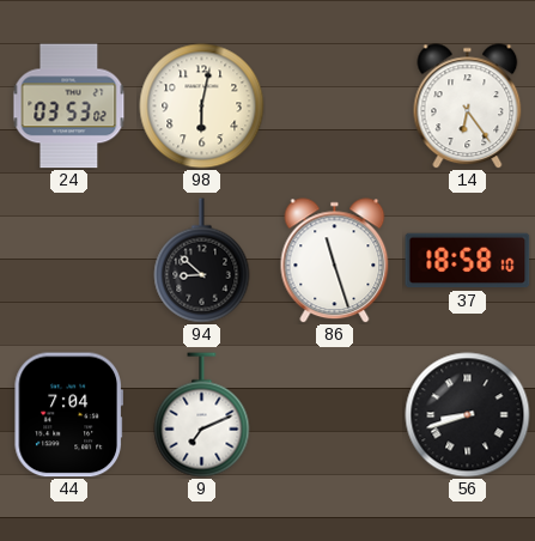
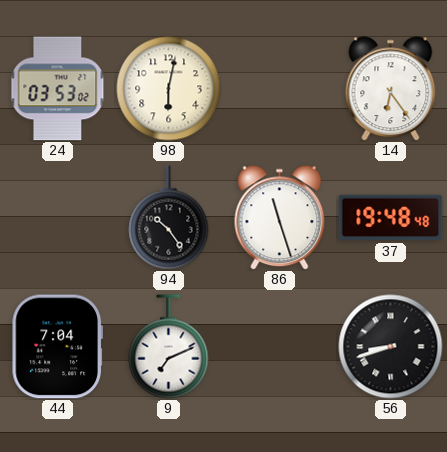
94: 8:52 -> 10:24 (169, 218)
37: 18:58 -> 19:48 (391, 218)
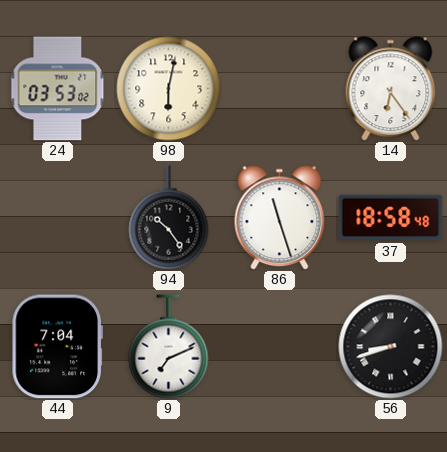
37: 19:48 -> 18:58 (391, 218)
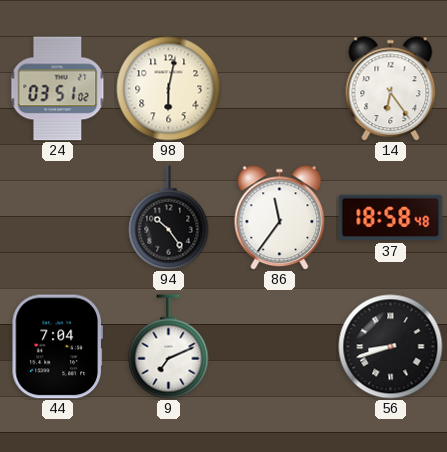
24: 03:53 -> 03:51 (58, 89)
86: 11:27 -> 11:36 (280, 218)
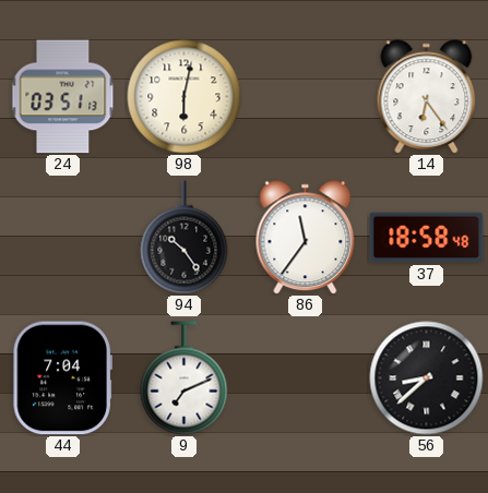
24: 03:51:02 -> 03:51:13 (63, 97)
56: 8:42 -> 8:38 (427, 378)
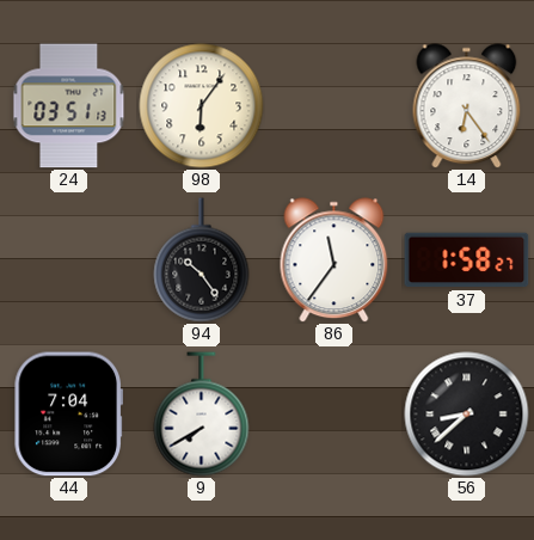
98: 6:02 -> 6:06 (202, 106)
37: 18:58 -> 1:58 (467, 260)
9: 7:11 -> 7:40 (202, 415)
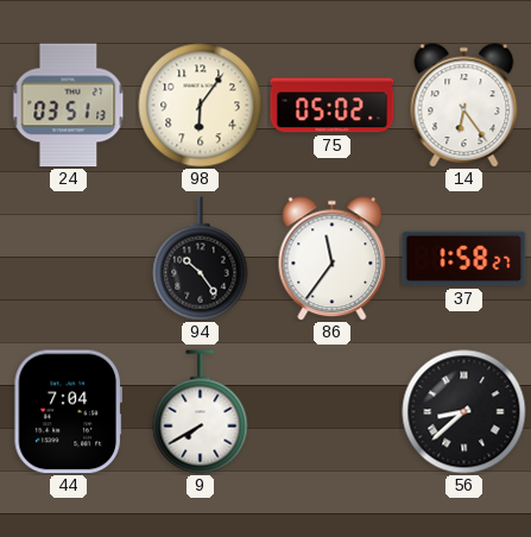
75: none -> 05:02 (333, 106)
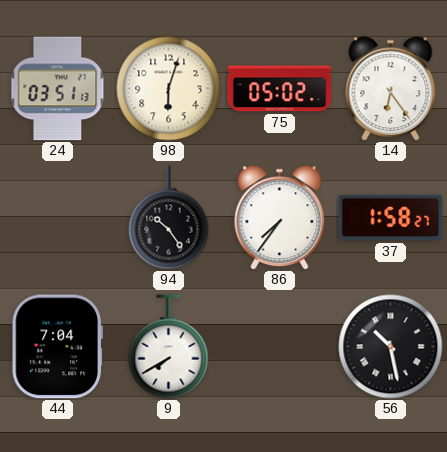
98: 6:06 -> 6:03 (169, 89)
86: 11:36 -> 7:36 (280, 218)
56: 8:38 -> 10:28 (391, 347)
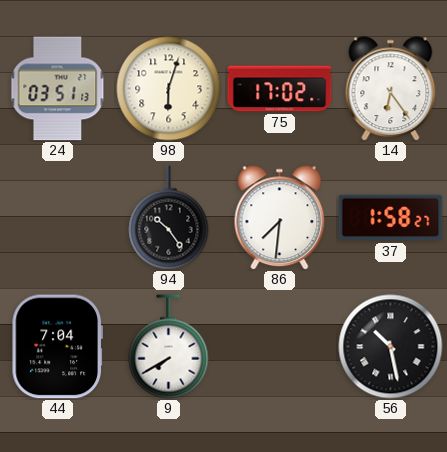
75: 05:02 -> 17:02 (280, 89)
86: 7:36 -> 7:31 (280, 218)
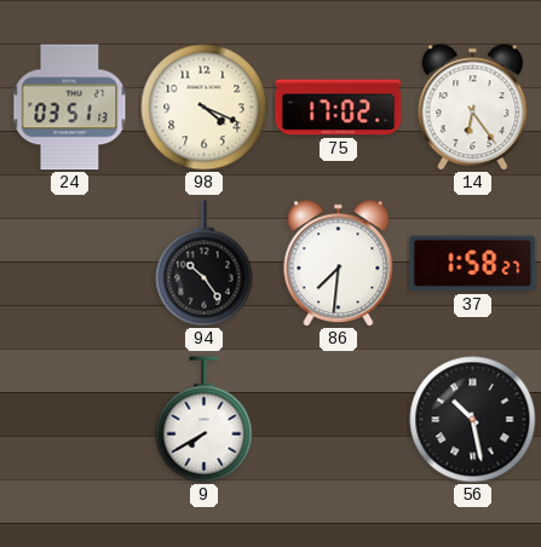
98: 6:03 -> 4:19 (205, 108)
44: 7:04 -> none (57, 347)
